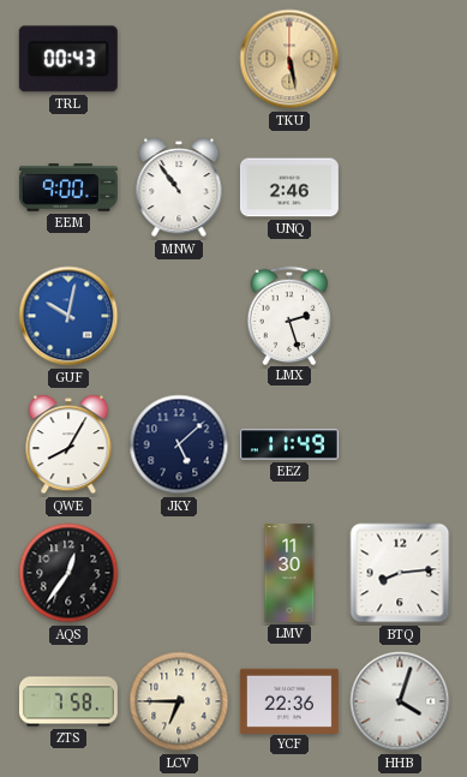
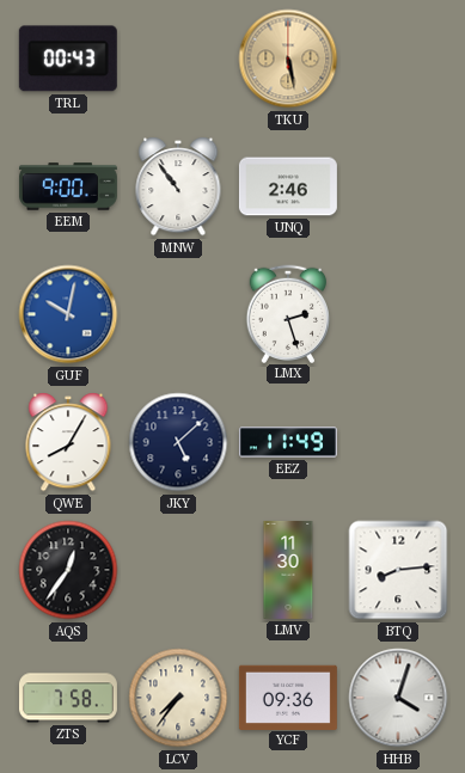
LCV: 6:45 -> 7:36 (178, 698)
YCF: 22:36 -> 09:36 (288, 697)
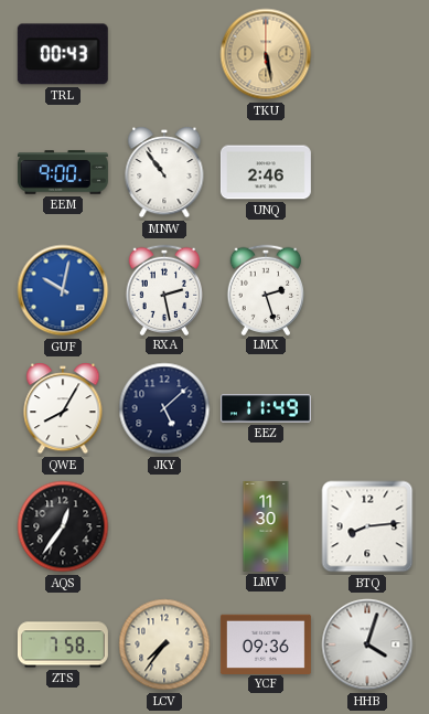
RXA: none -> 2:28 (164, 289)
